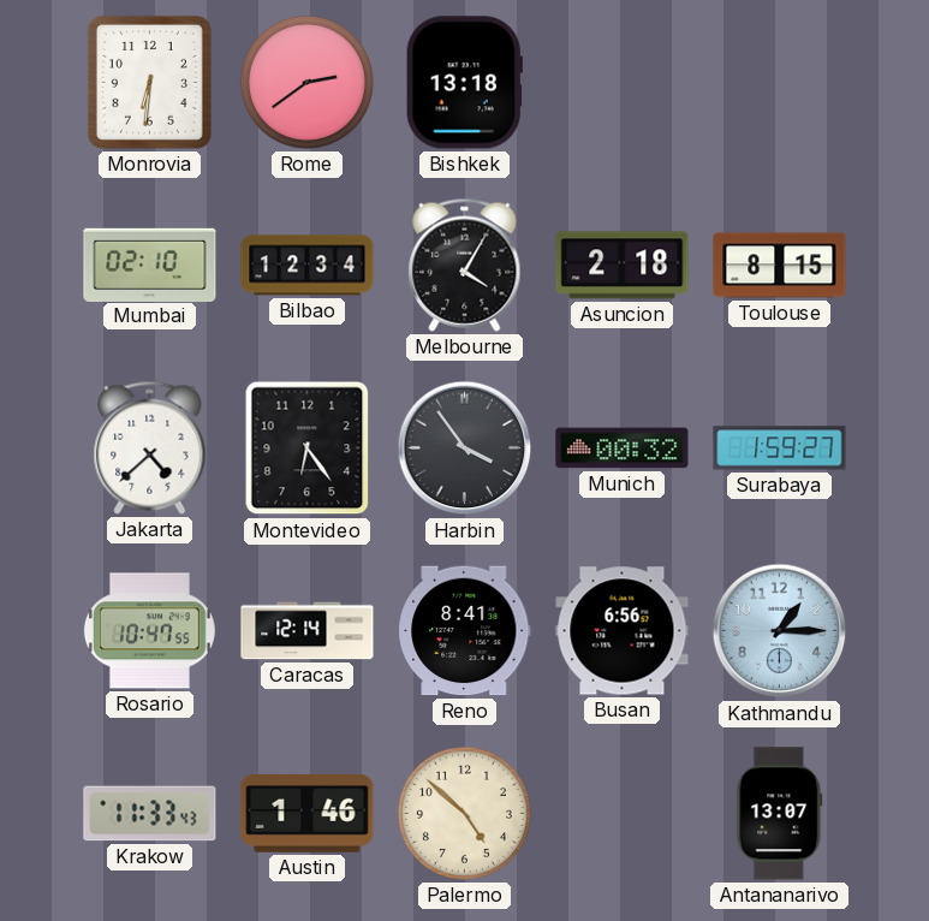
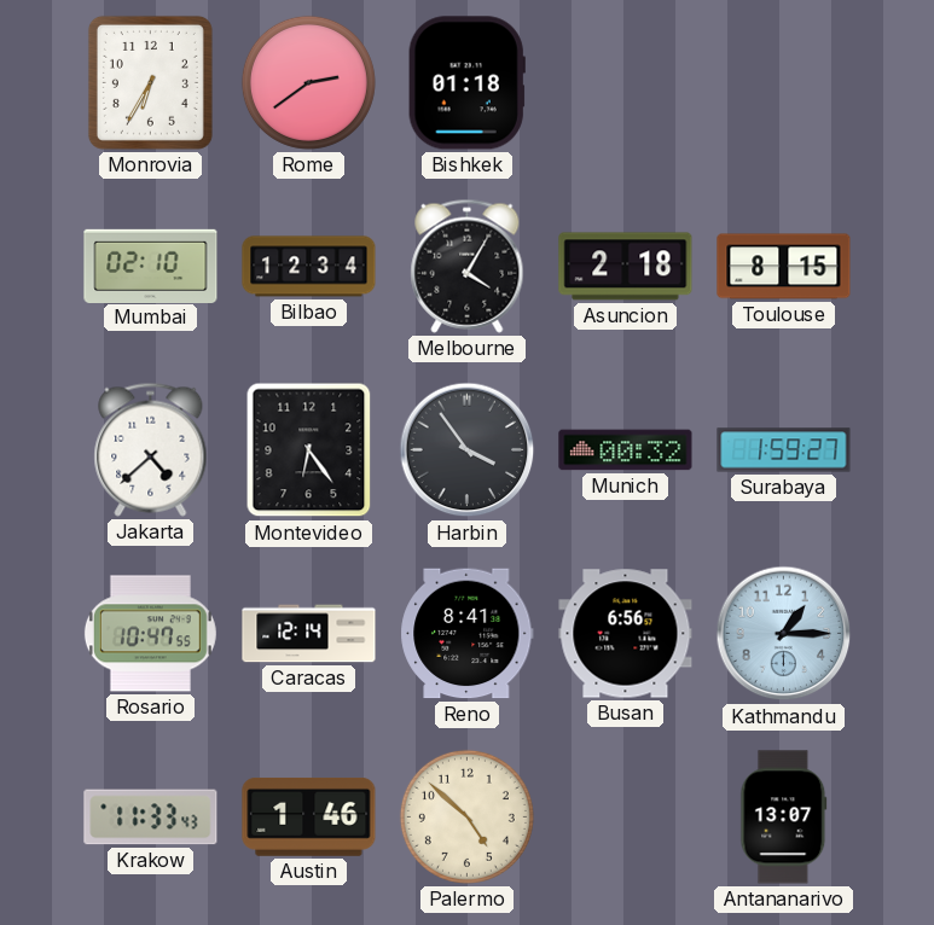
Monrovia: 6:31 -> 6:35 (150, 82)
Bishkek: 13:18 -> 01:18 (466, 83)
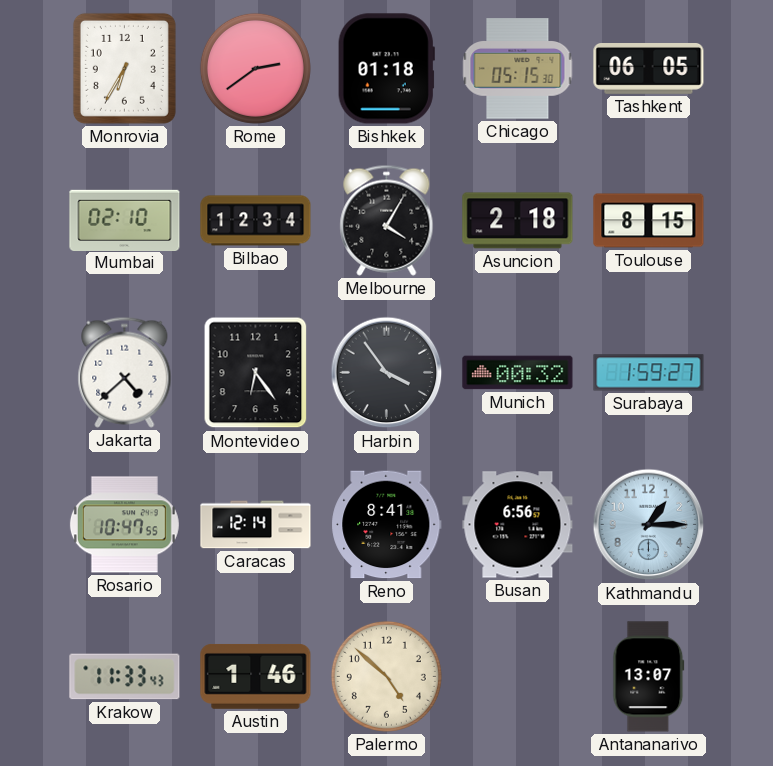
Chicago: none -> 05:15 (518, 69)
Tashkent: none -> 06:05 (649, 69)
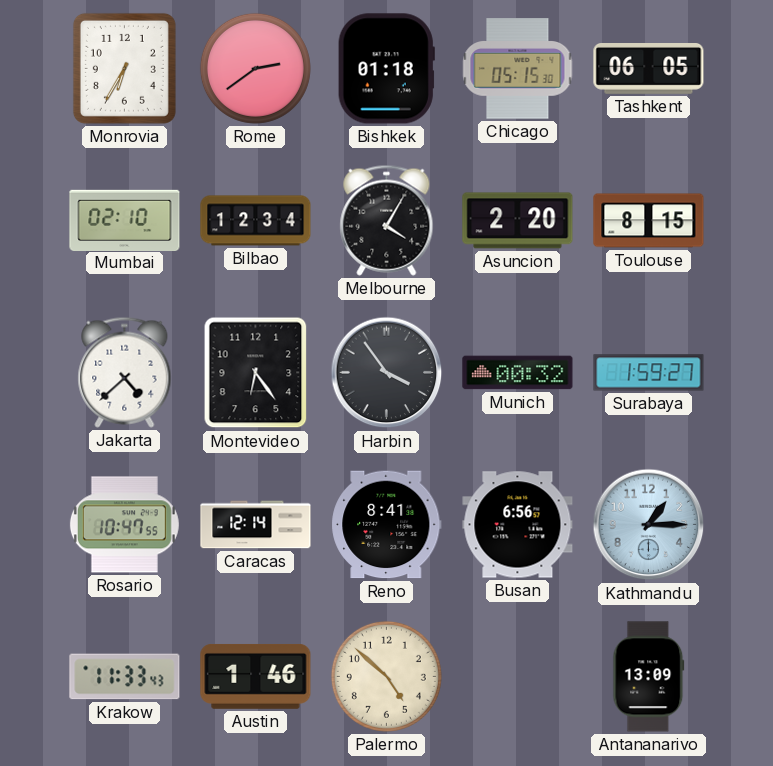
Asuncion: 2:18 -> 2:20 (518, 221)
Antananarivo: 13:07 -> 13:09 (649, 677)
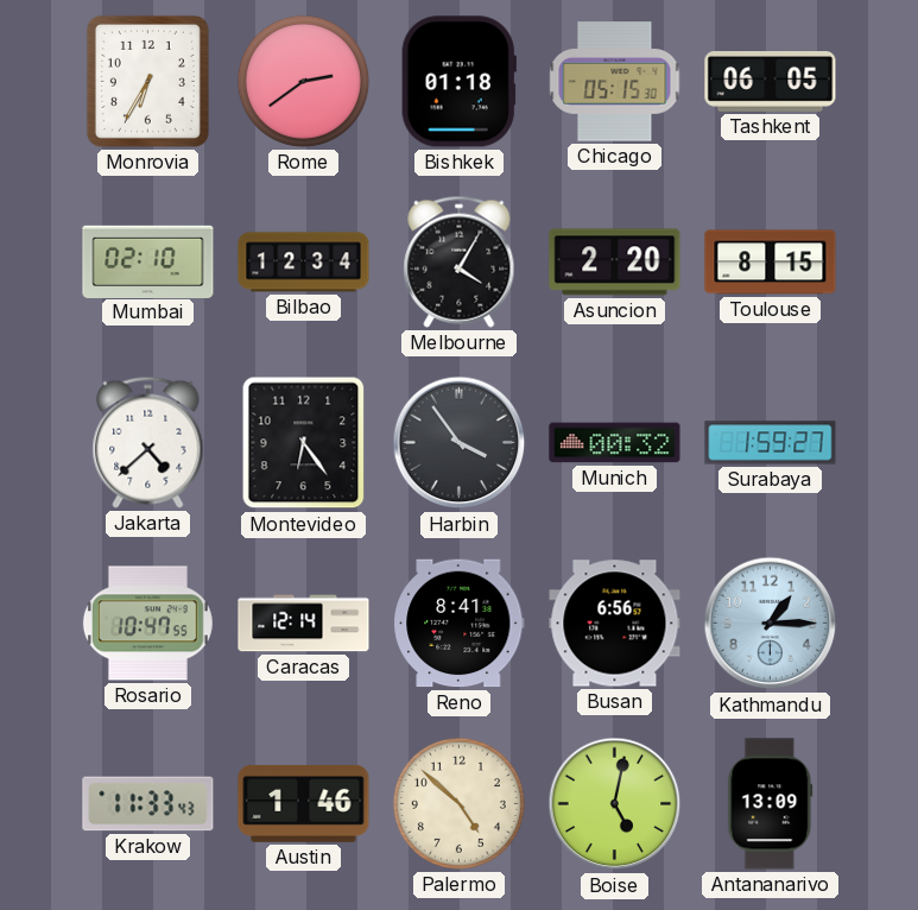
Boise: none -> 5:02 (615, 804)
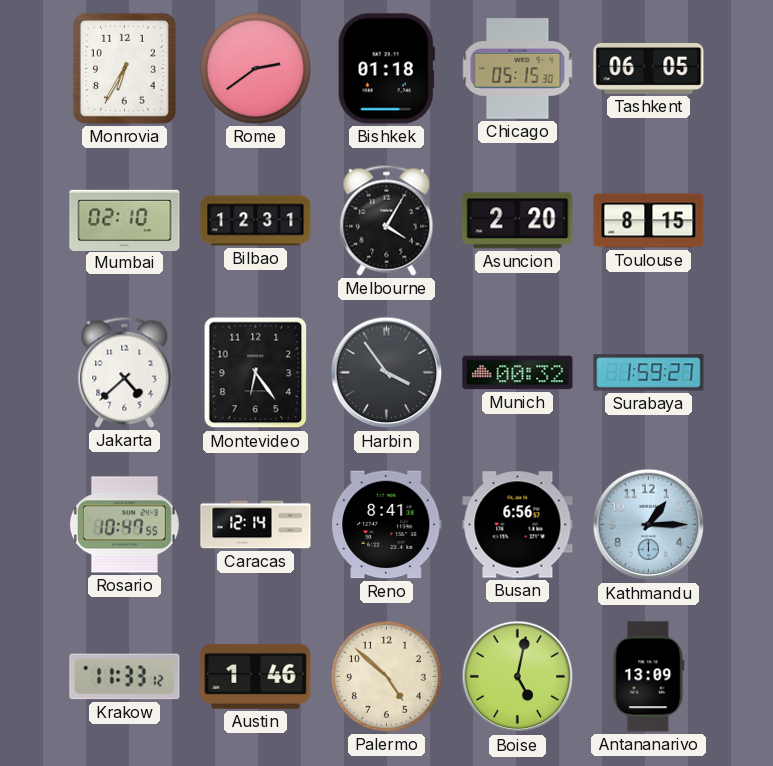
Bilbao: 12:34 -> 12:31 (256, 221)
Krakow: 11:33:43 -> 11:33:12 (125, 677)
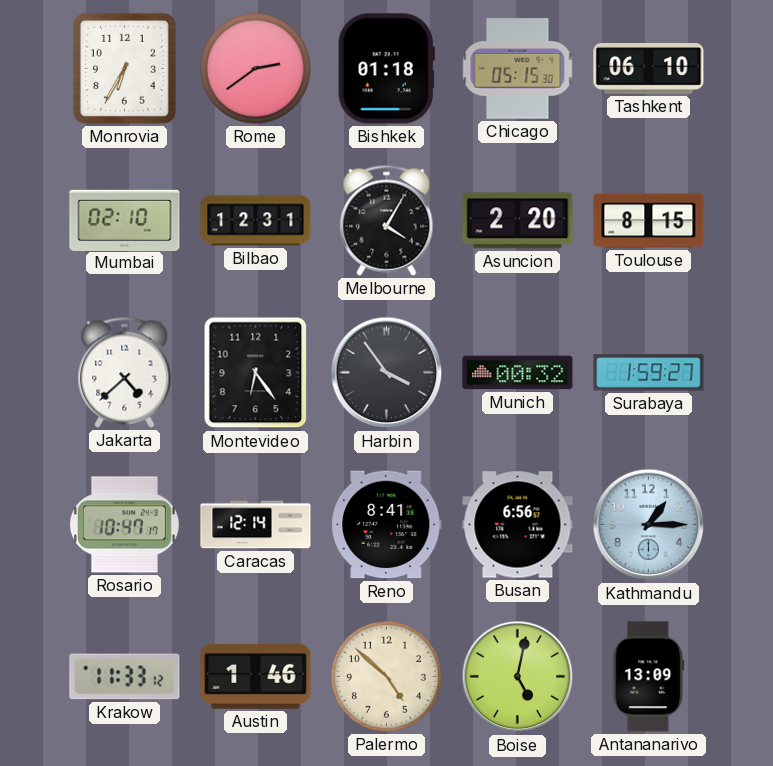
Tashkent: 06:05 -> 06:10 (649, 69)
Rosario: 10:47:55 -> 10:47:17 (124, 525)
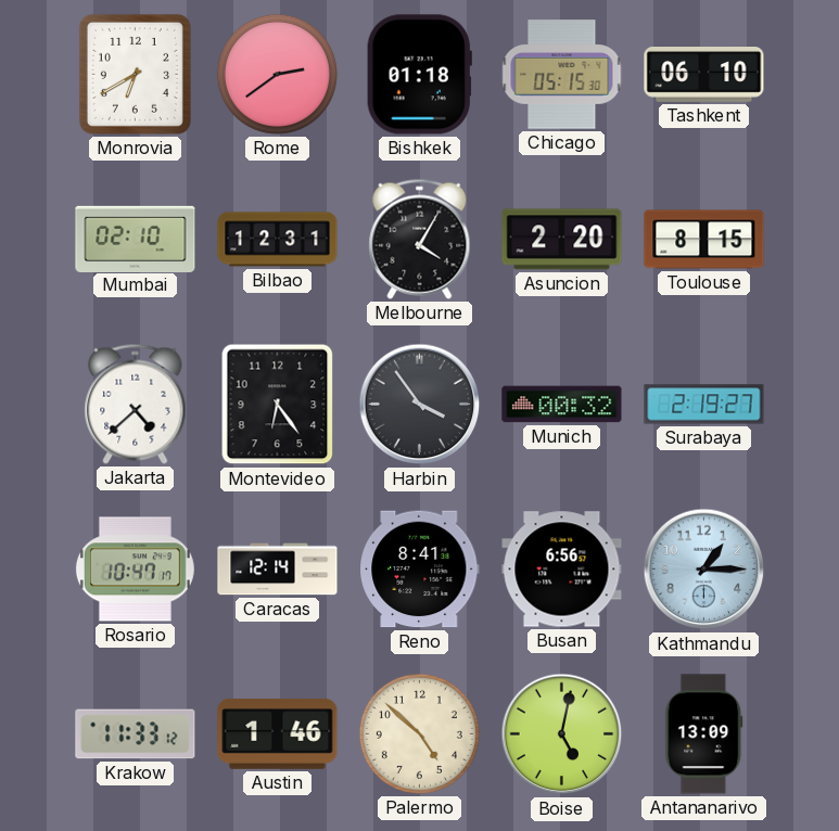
Monrovia: 6:35 -> 6:40 (135, 74)
Surabaya: 1:59 -> 2:19 (704, 405)
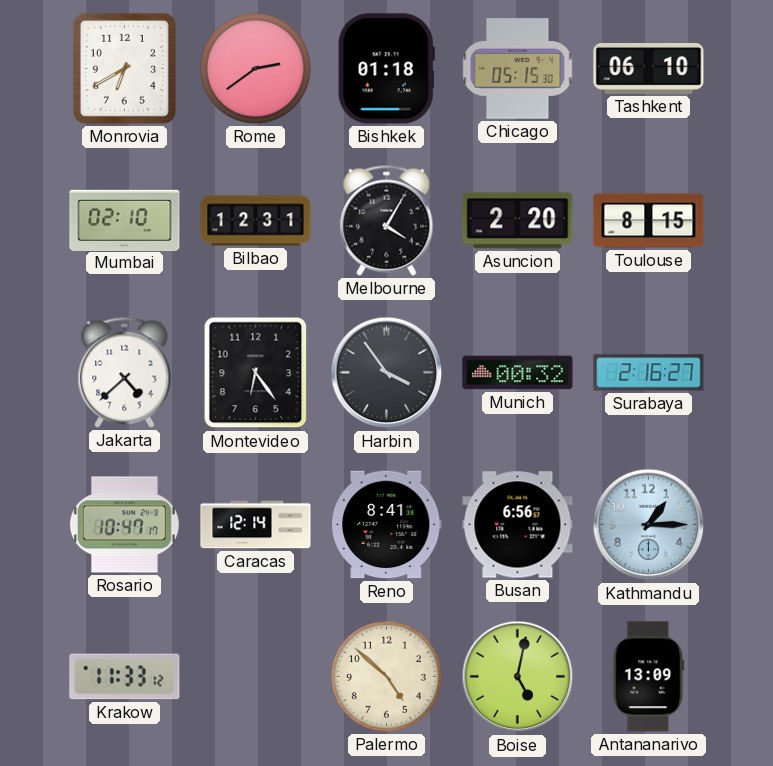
Surabaya: 2:19 -> 2:16 (649, 373)
Austin: 1:46 -> none (278, 733)
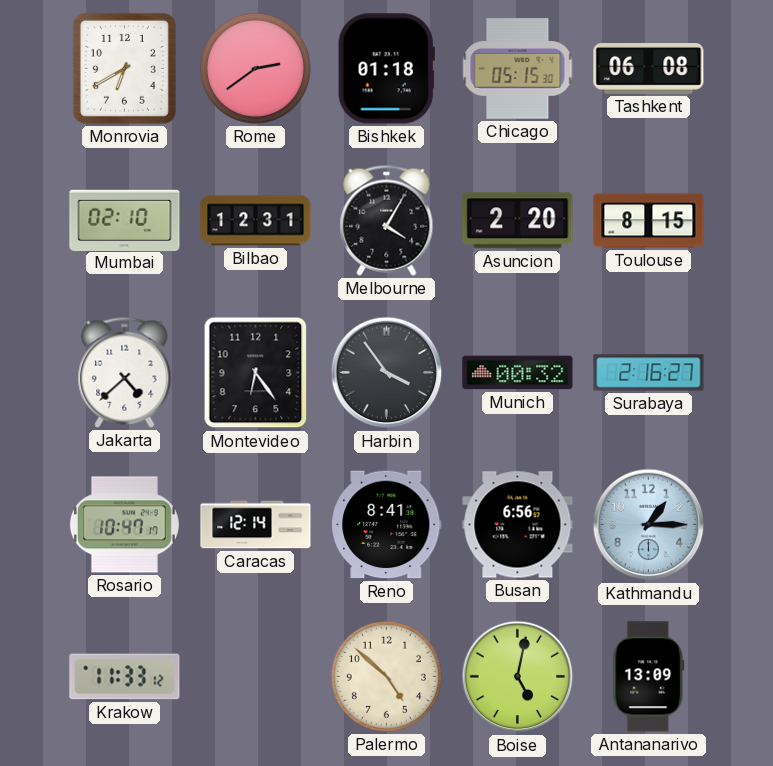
Tashkent: 06:10 -> 06:08 (649, 69)
